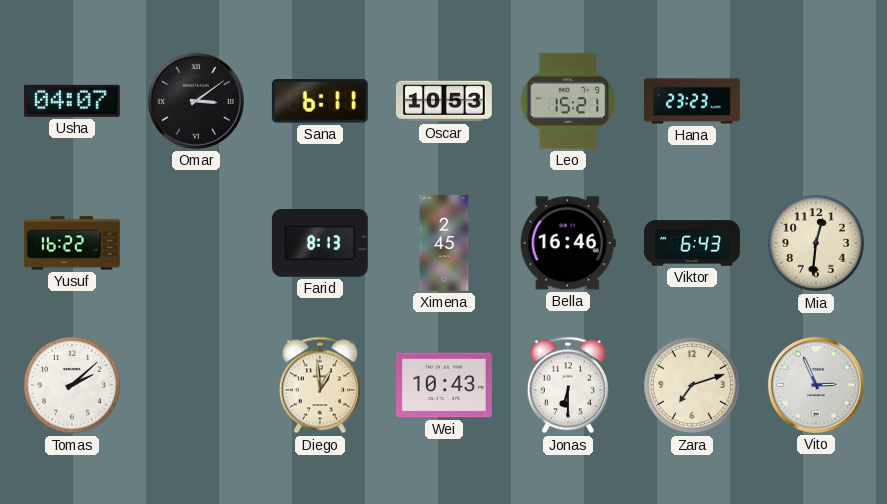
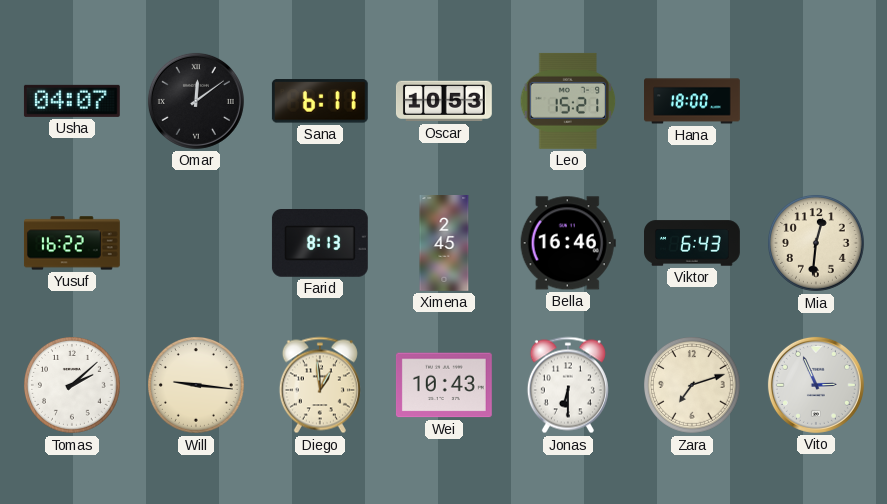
Omar: 3:09 -> 12:09 (196, 101)
Hana: 23:23 -> 18:00 (693, 101)
Will: none -> 9:16 (197, 386)
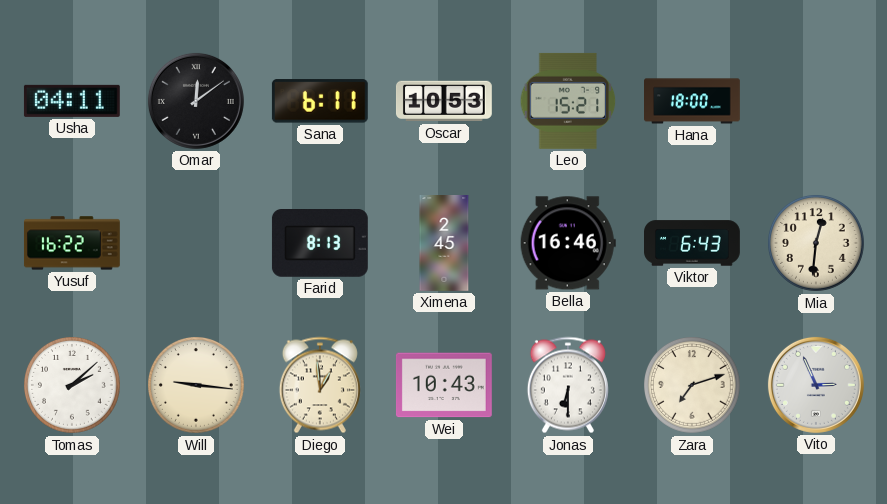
Usha: 04:07 -> 04:11 (72, 101)
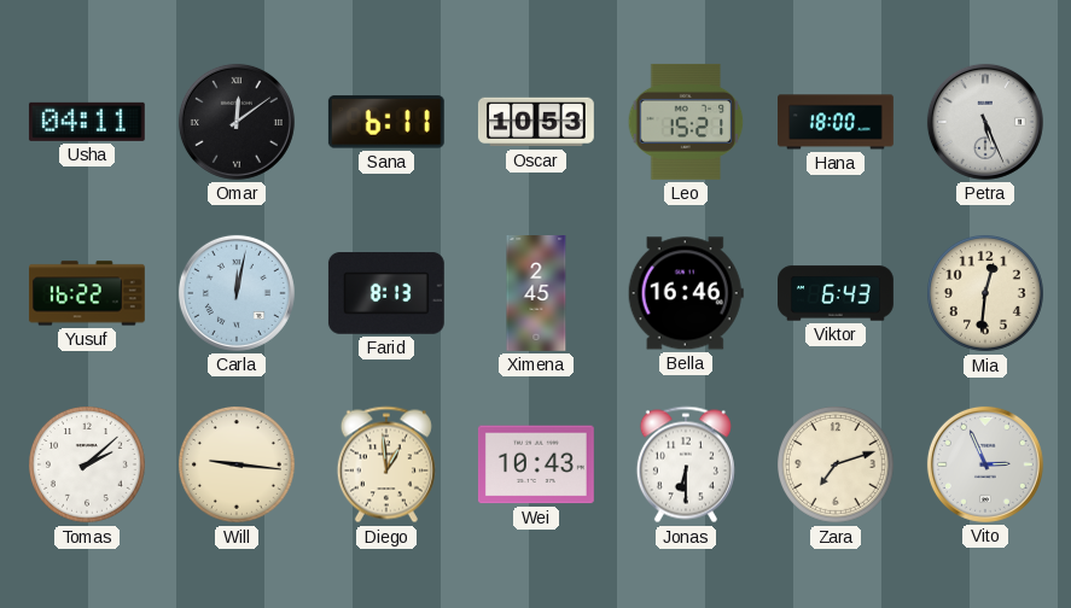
Petra: none -> 5:26 (985, 122)
Carla: none -> 12:02 (237, 293)
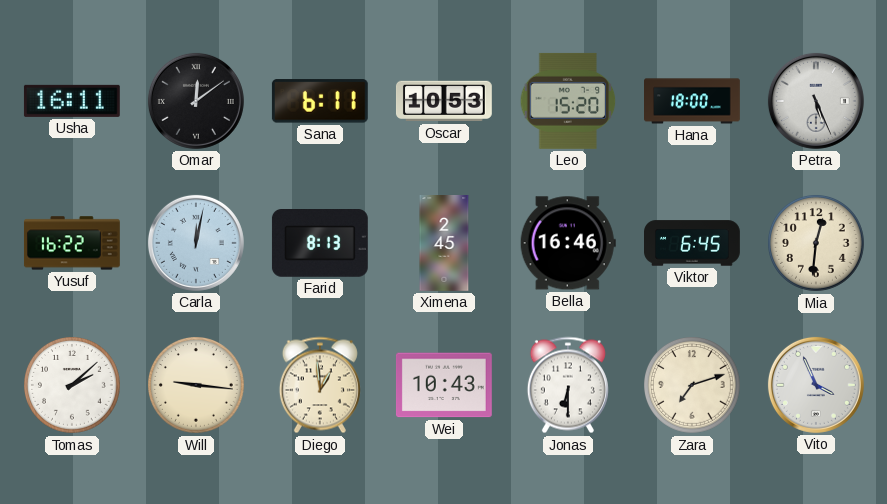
Usha: 04:11 -> 16:11 (72, 101)
Leo: 15:21 -> 15:20 (568, 101)
Viktor: 6:43 -> 6:45 (693, 243)
Vito: 2:56 -> 3:56 (816, 385)
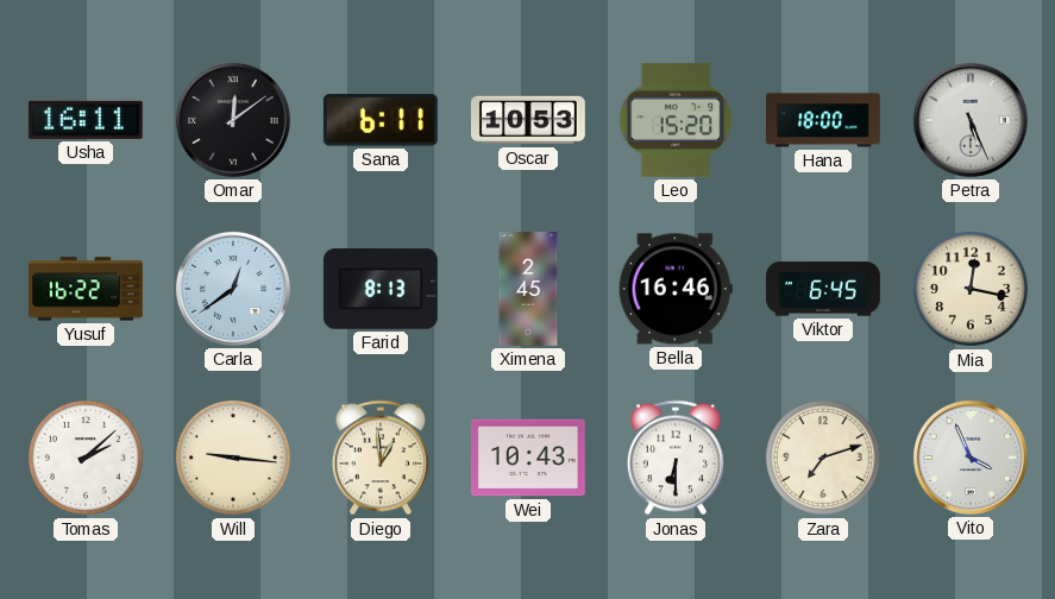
Carla: 12:02 -> 12:39 (233, 289)
Mia: 12:31 -> 12:17 (972, 290)
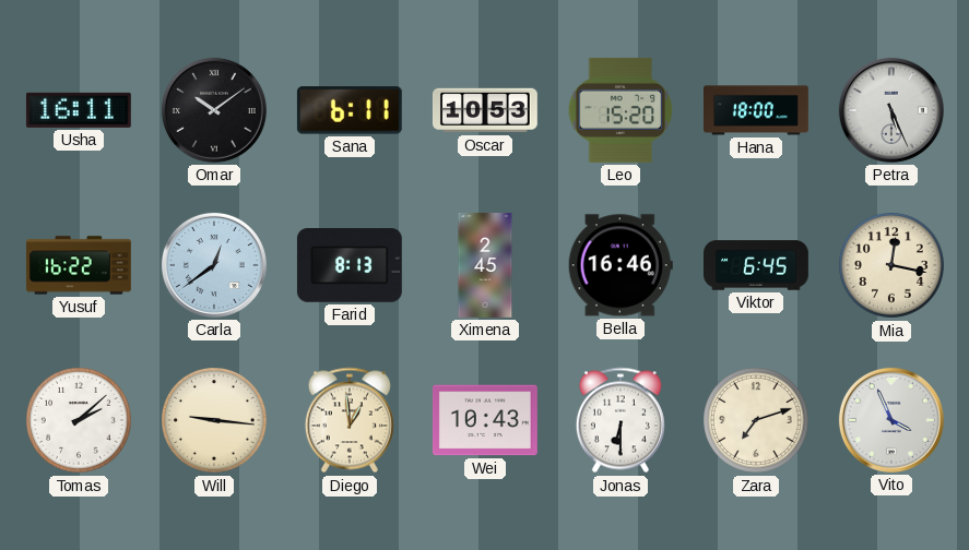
Omar: 12:09 -> 10:09 (214, 110)
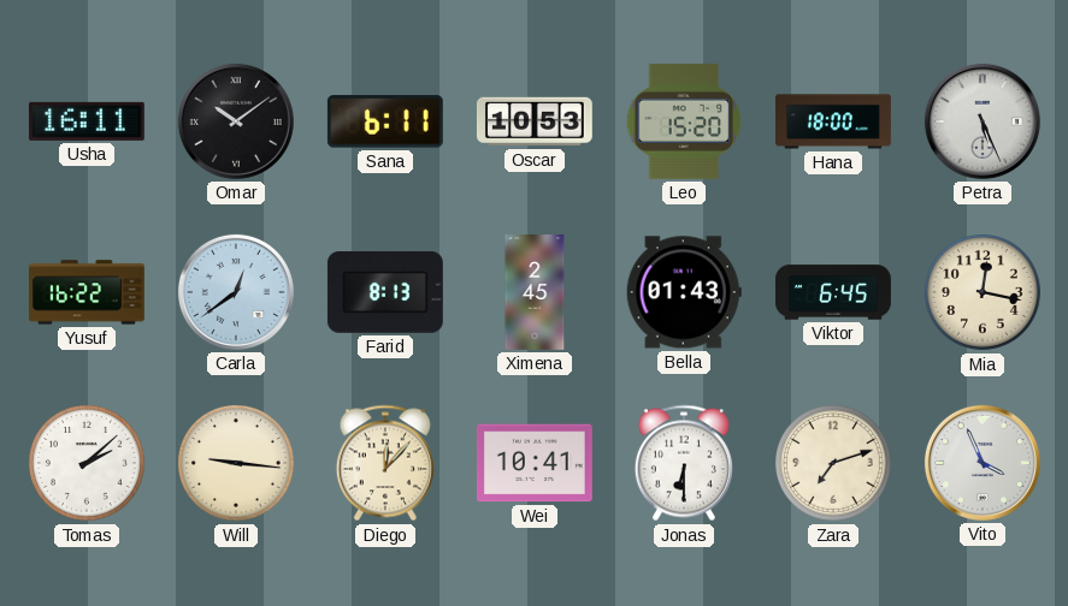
Bella: 16:46 -> 01:43 (684, 292)
Diego: 12:59 -> 12:07 (385, 463)
Wei: 10:43 -> 10:41 (535, 463)
